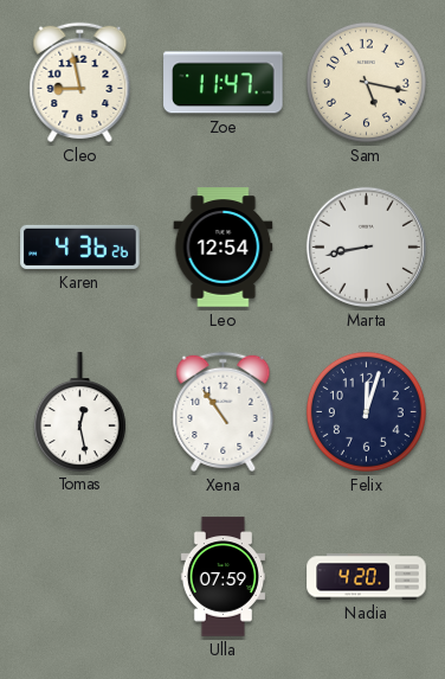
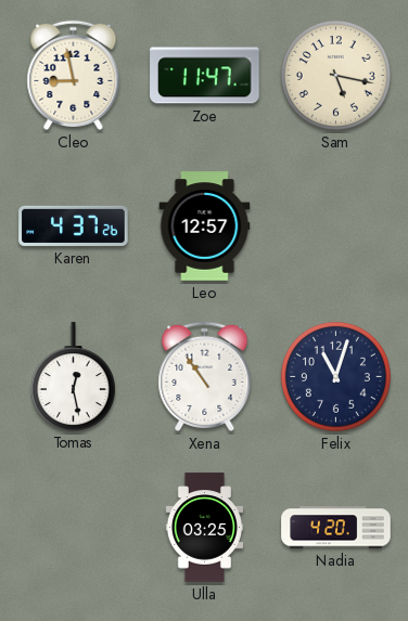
Karen: 4:36 -> 4:37 (74, 225)
Leo: 12:54 -> 12:57 (205, 227)
Marta: 8:43 -> none (366, 246)
Felix: 12:03 -> 11:03 (335, 376)
Ulla: 07:59 -> 03:25 (204, 528)
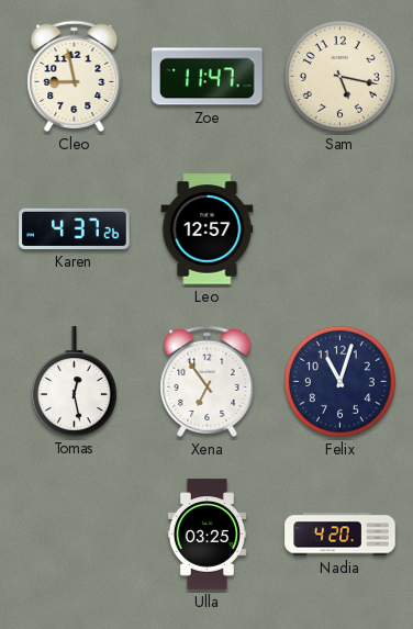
Xena: 10:54 -> 6:54 (208, 381)
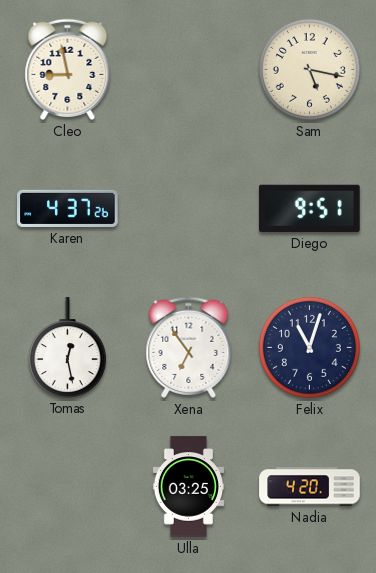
Zoe: 11:47 -> none (208, 77)
Leo: 12:57 -> none (208, 229)
Diego: none -> 9:51 (310, 208)
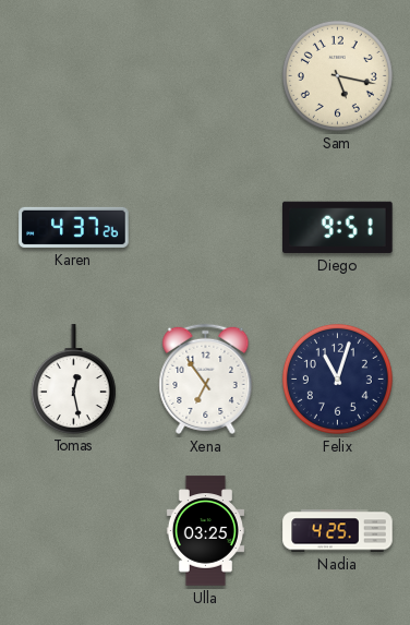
Cleo: 8:58 -> none (68, 69)
Nadia: 4:20 -> 4:25 (338, 531)
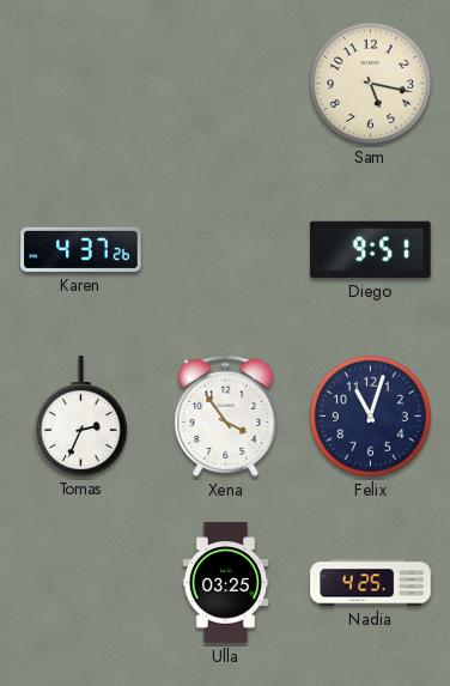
Tomas: 12:28 -> 2:34 (80, 415)
Xena: 6:54 -> 3:54 (226, 415)
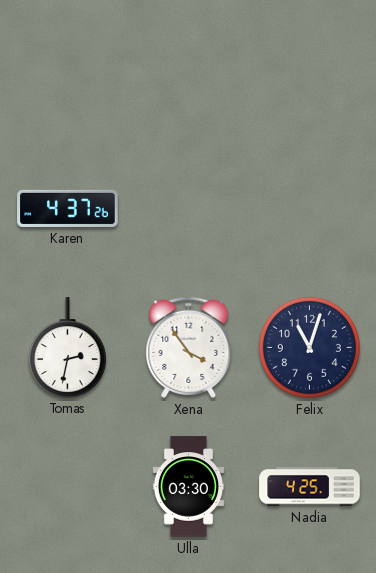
Sam: 5:17 -> none (370, 83)
Diego: 9:51 -> none (371, 249)
Tomas: 2:34 -> 2:32 (67, 347)
Ulla: 03:25 -> 03:30 (188, 487)
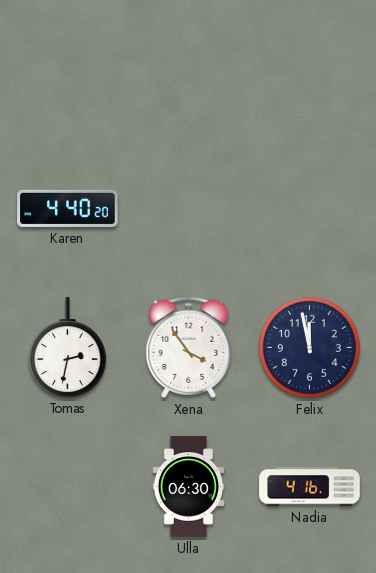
Karen: 4:37 -> 4:40 (68, 208)
Felix: 11:03 -> 11:58 (309, 347)
Ulla: 03:30 -> 06:30 (188, 487)
Nadia: 4:25 -> 4:16 (310, 487)
